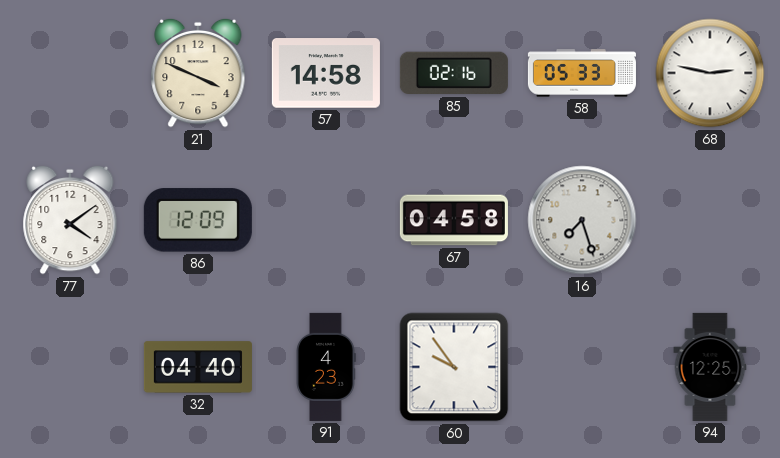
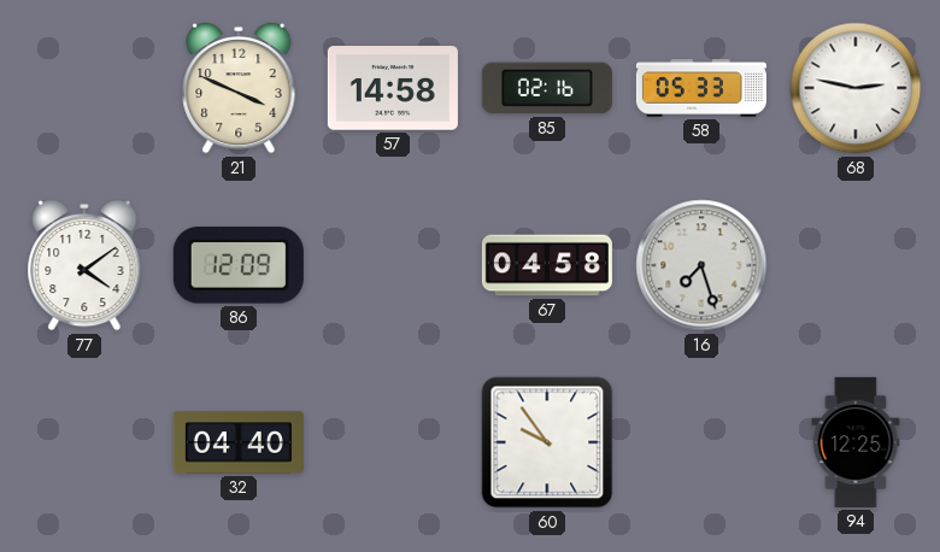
91: 4:23 -> none (326, 367)
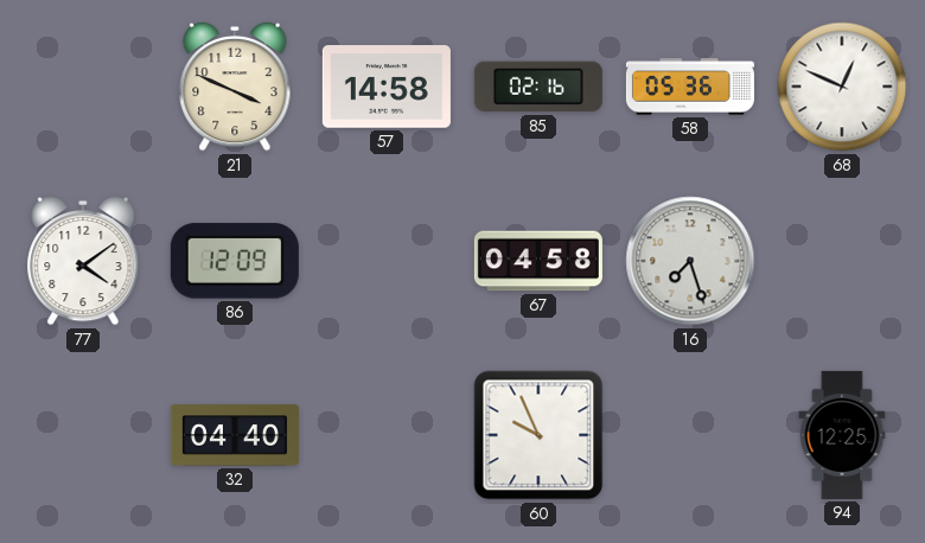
58: 05:33 -> 05:36 (690, 87)
68: 2:47 -> 12:49 (842, 87)
60: 9:54 -> 9:56 (538, 435)
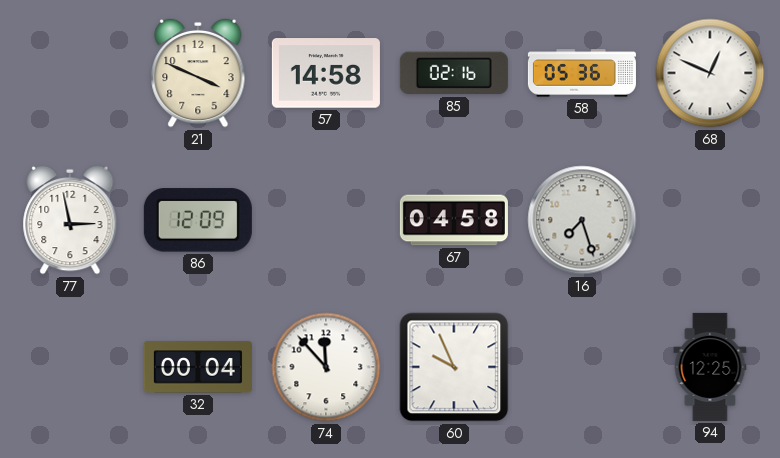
77: 4:09 -> 2:58 (70, 220)
32: 04:40 -> 00:04 (198, 367)
74: none -> 11:53 (326, 367)
